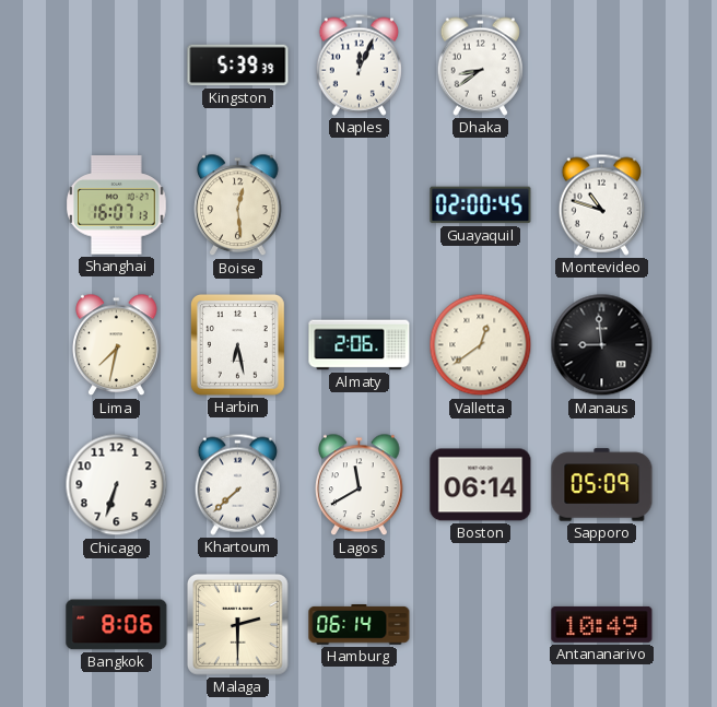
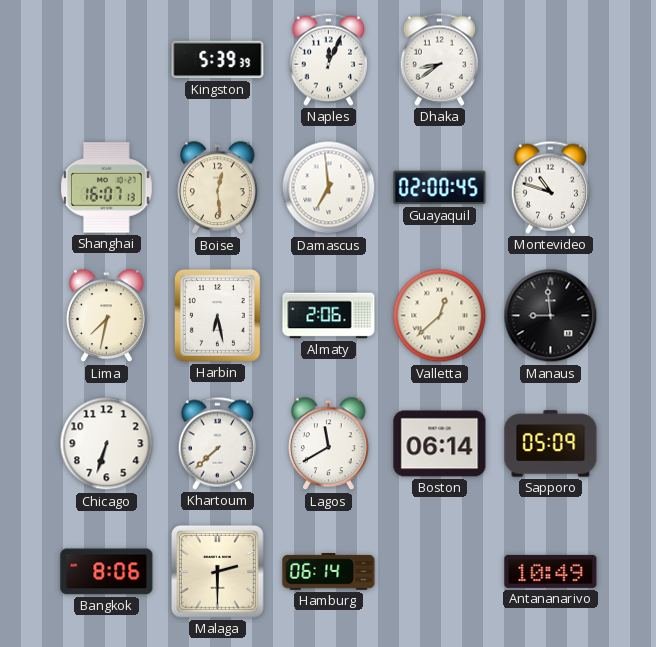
Damascus: none -> 6:59 (329, 188)
Valletta: 12:39 -> 12:38 (440, 316)
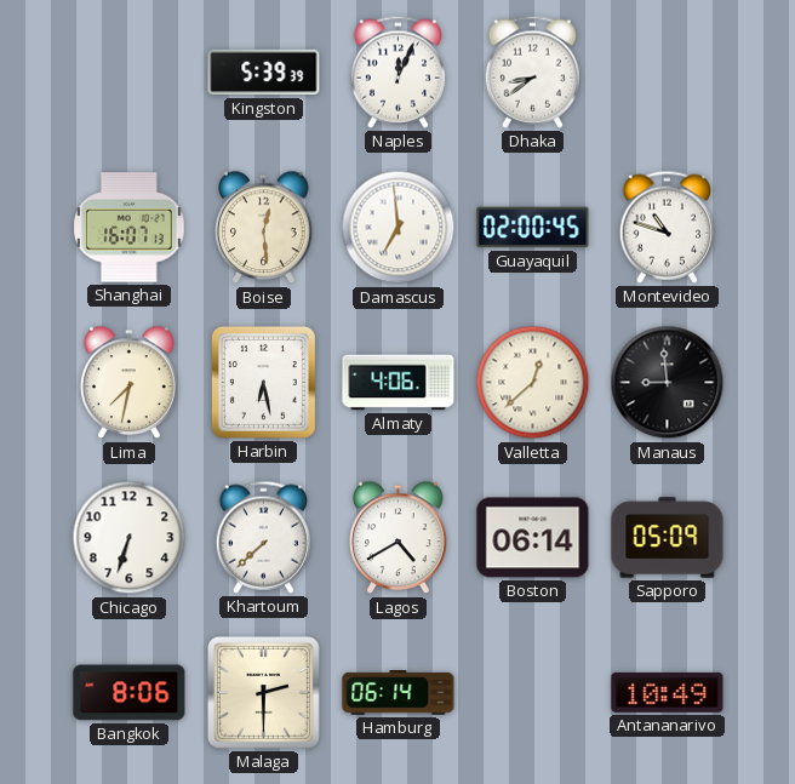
Almaty: 2:06 -> 4:06 (399, 383)
Lagos: 11:40 -> 4:40 (399, 538)
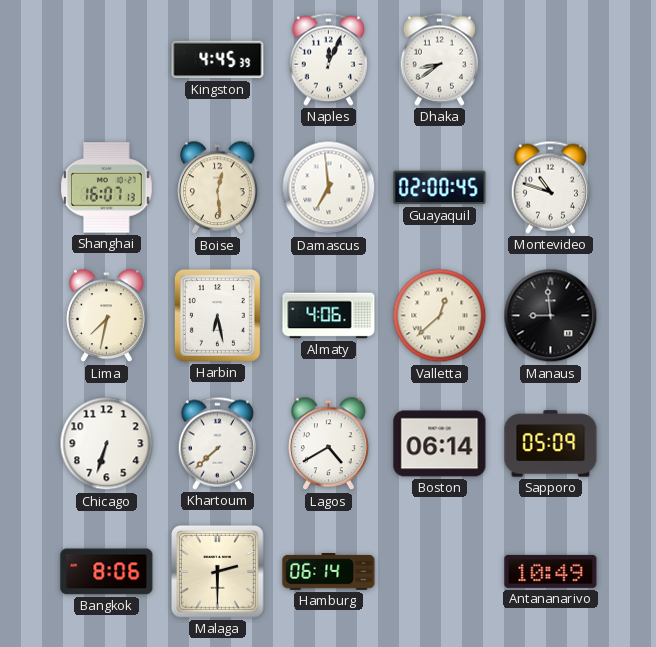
Kingston: 5:39 -> 4:45 (218, 60)
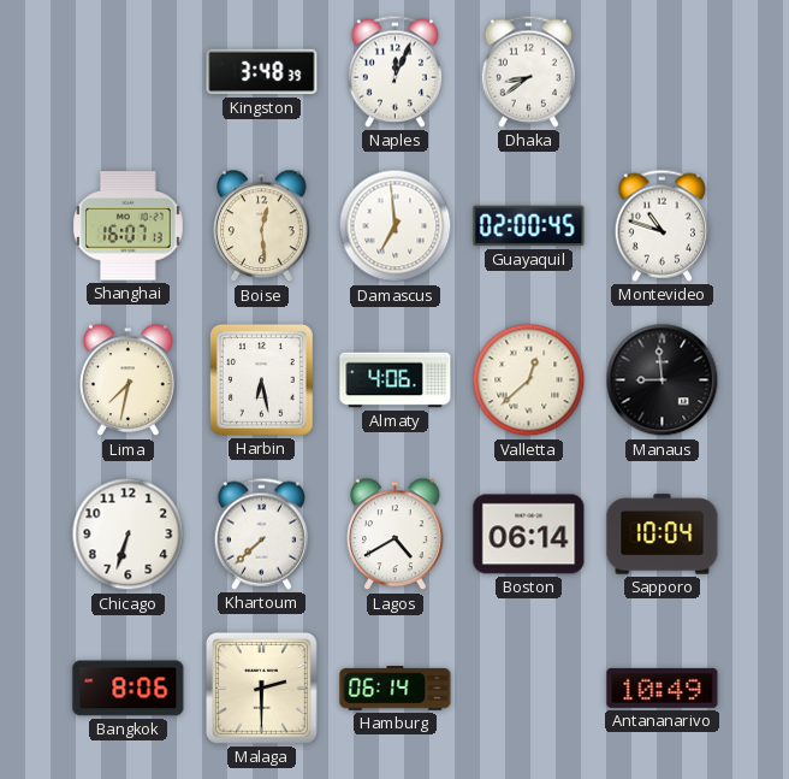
Kingston: 4:45 -> 3:48 (262, 72)
Sapporo: 05:09 -> 10:04 (663, 535)
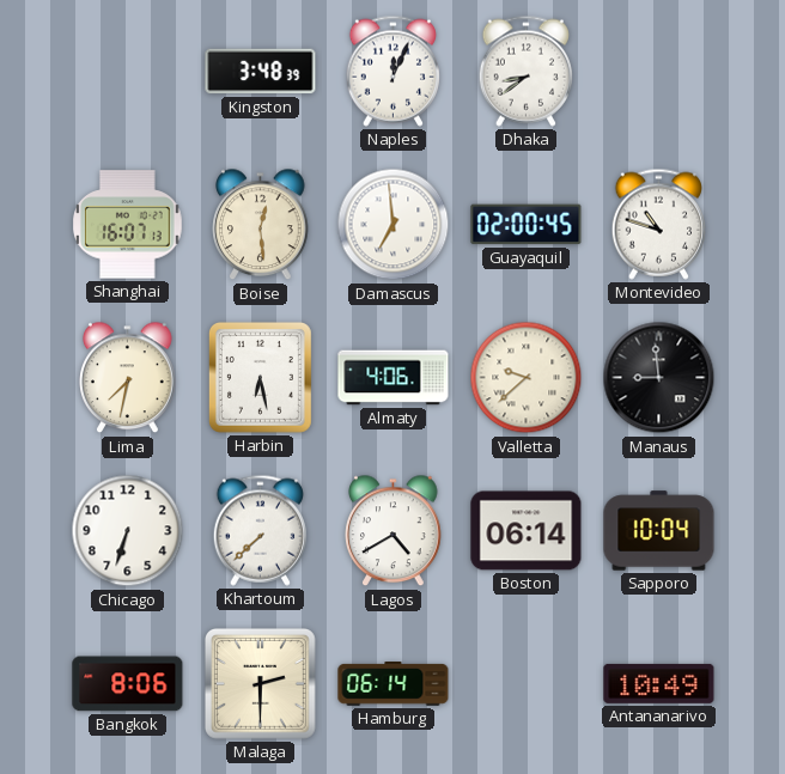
Valletta: 12:38 -> 9:38 (527, 378)
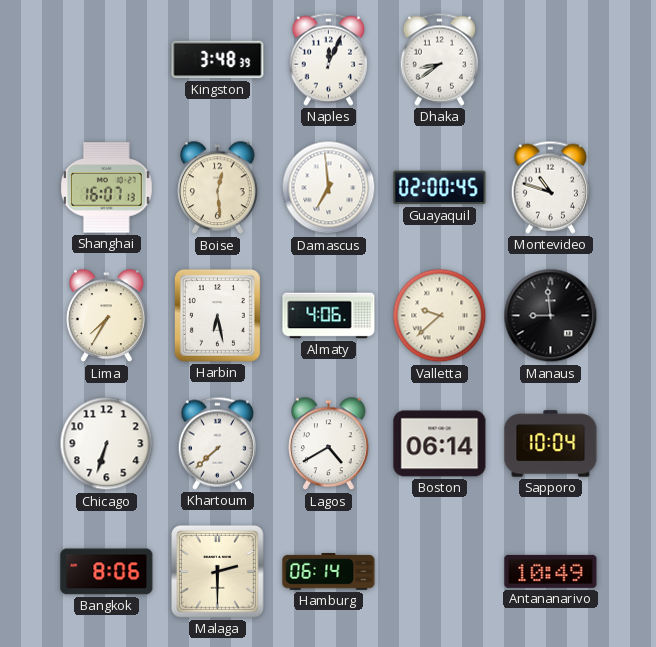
Lima: 7:32 -> 7:35 (107, 316)
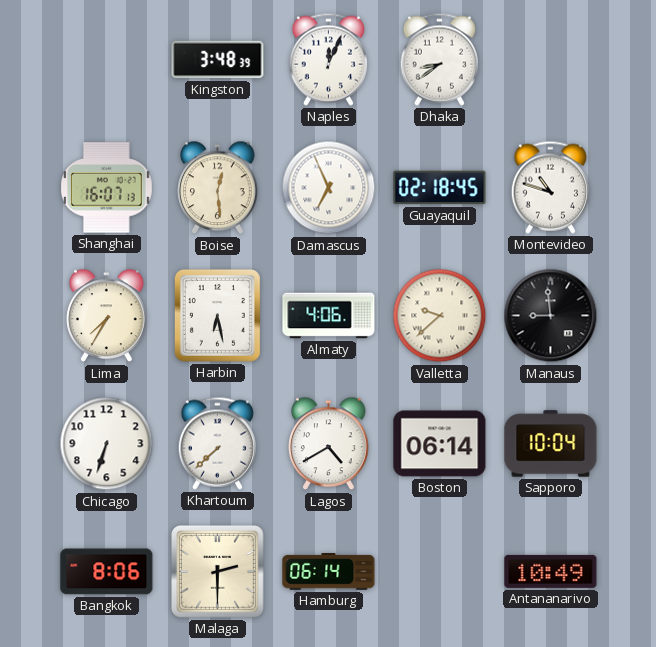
Damascus: 6:59 -> 6:56 (329, 188)
Guayaquil: 02:00 -> 02:18 (440, 188)
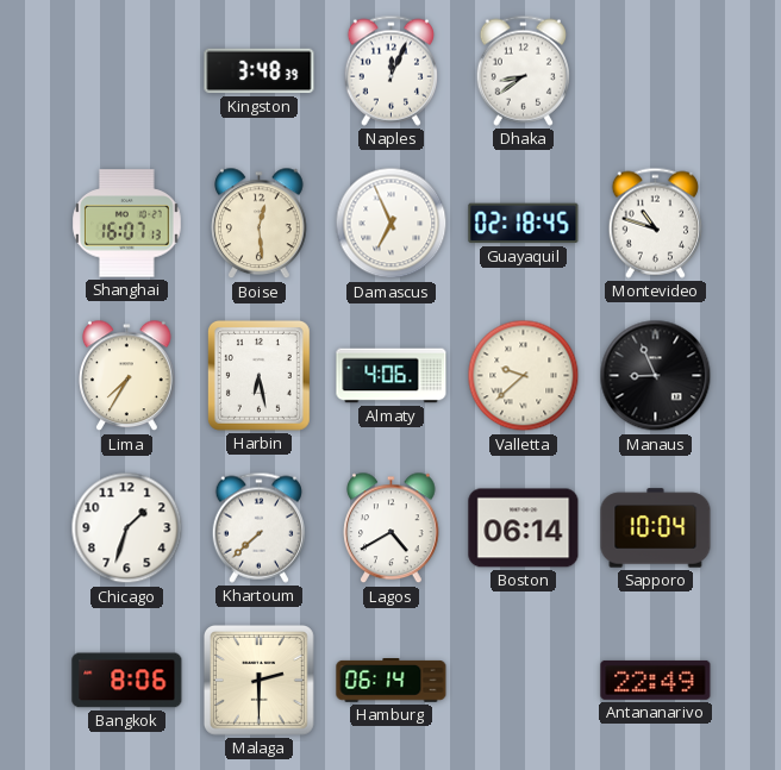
Manaus: 8:59 -> 8:56 (656, 376)
Chicago: 6:33 -> 1:33 (127, 528)
Antananarivo: 10:49 -> 22:49 (656, 680)
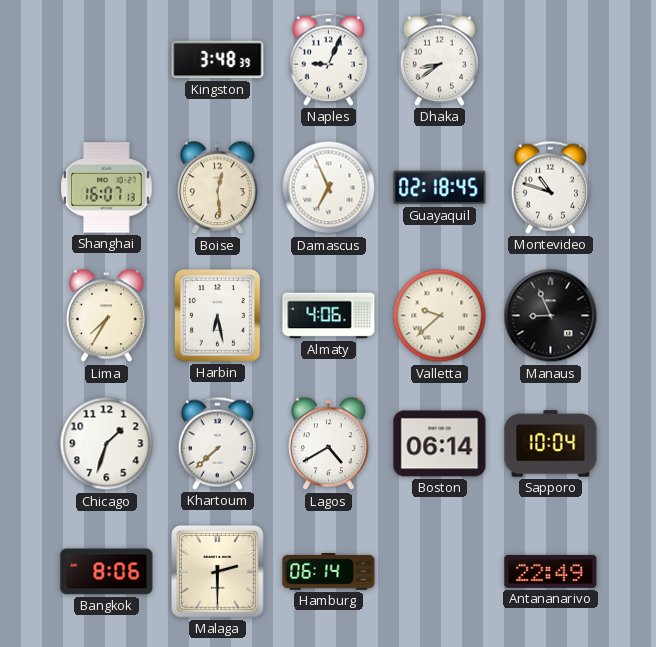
Naples: 12:04 -> 9:04 (328, 59)
